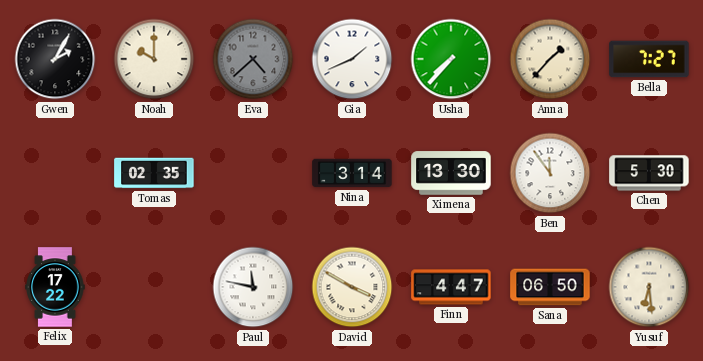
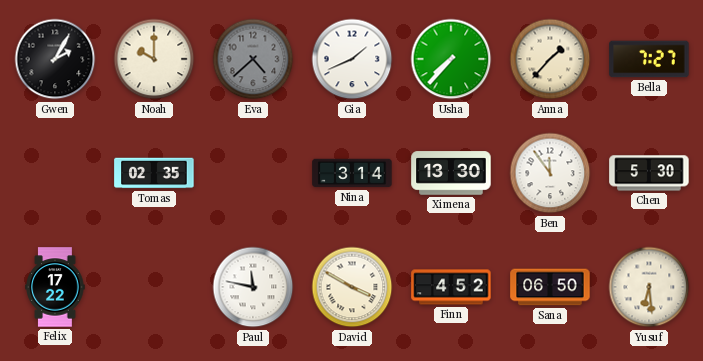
Finn: 4:47 -> 4:52 (451, 287)
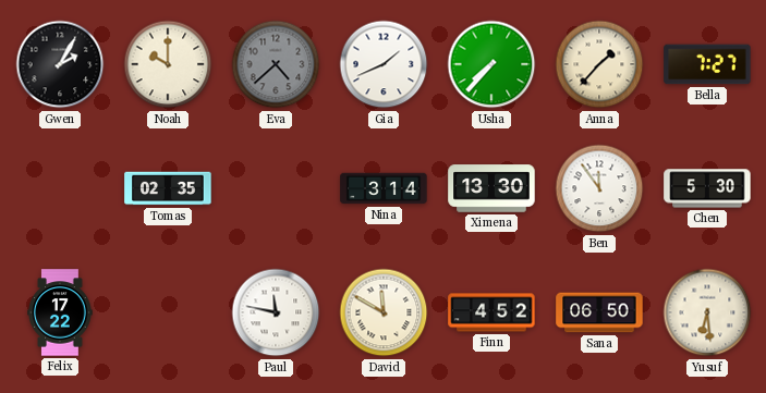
David: 3:50 -> 11:50 (384, 312)
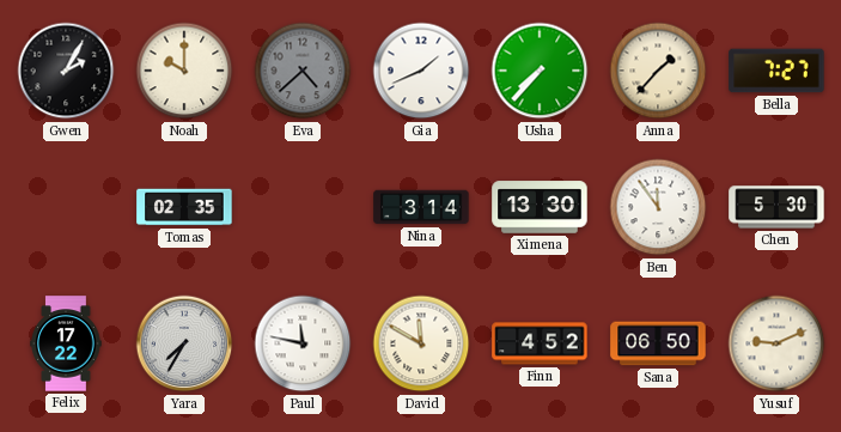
Yara: none -> 7:35 (184, 343)
Yusuf: 6:29 -> 9:11 (776, 343)
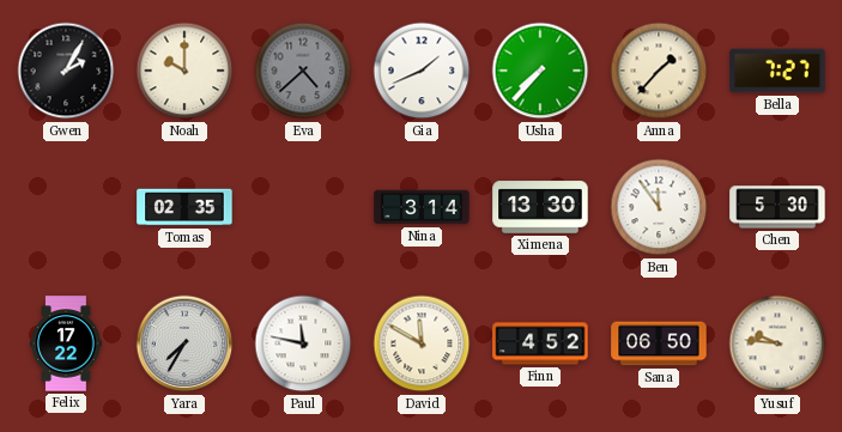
Yusuf: 9:11 -> 9:46 (777, 343)
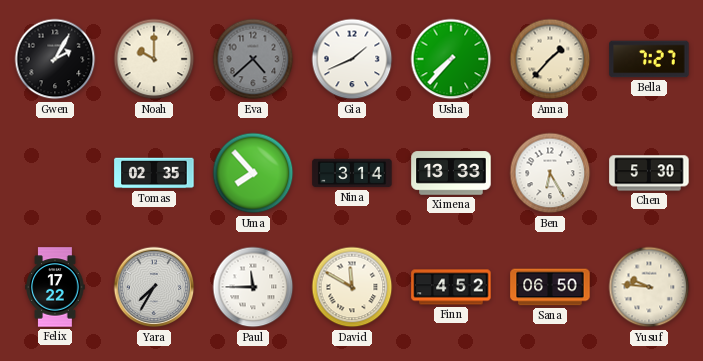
Uma: none -> 7:53 (253, 173)
Ximena: 13:30 -> 13:33 (451, 173)
Ben: 11:54 -> 6:25 (550, 173)
Paul: 11:47 -> 11:45 (253, 287)
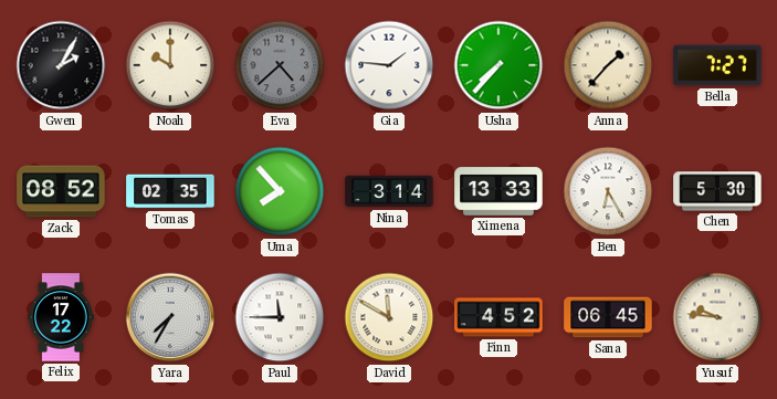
Gia: 1:41 -> 1:46 (389, 65)
Zack: none -> 08:52 (61, 191)
Sana: 06:50 -> 06:45 (608, 317)
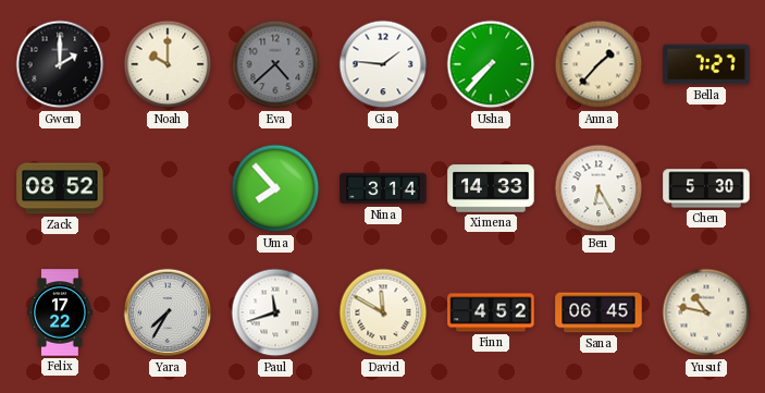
Gwen: 2:05 -> 2:00 (60, 64)
Tomas: 02:35 -> none (170, 191)
Ximena: 13:33 -> 14:33 (491, 188)
Paul: 11:45 -> 11:42 (275, 312)
Yusuf: 9:46 -> 10:47 (706, 312)
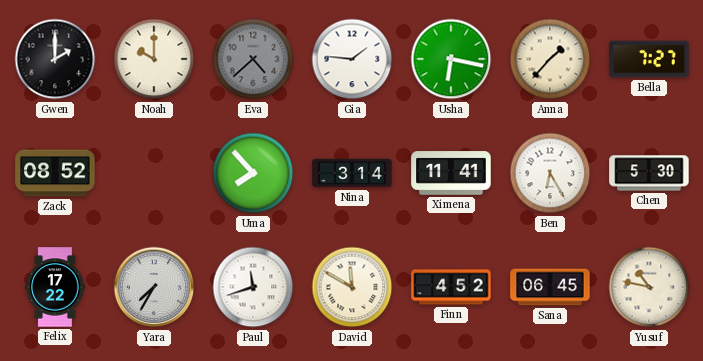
Usha: 7:37 -> 6:17 (451, 59)
Ximena: 14:33 -> 11:41 (451, 173)
